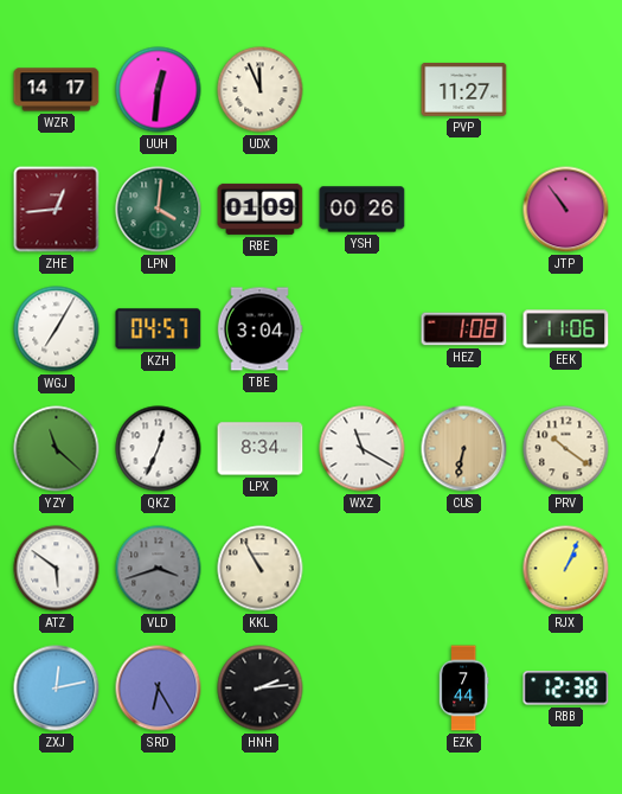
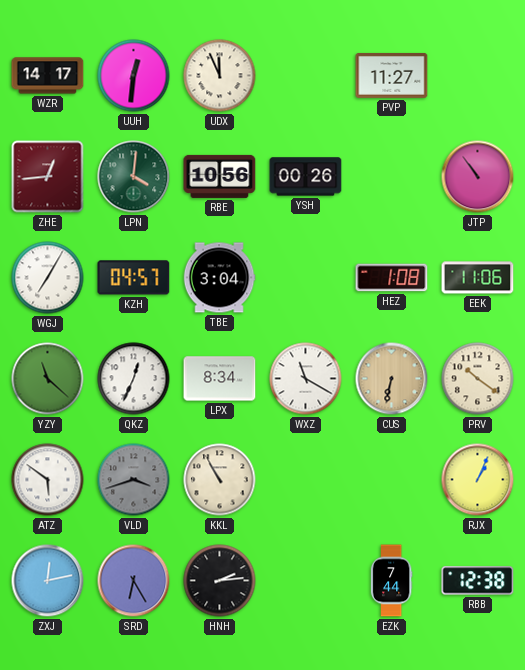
RBE: 01:09 -> 10:56 (220, 176)
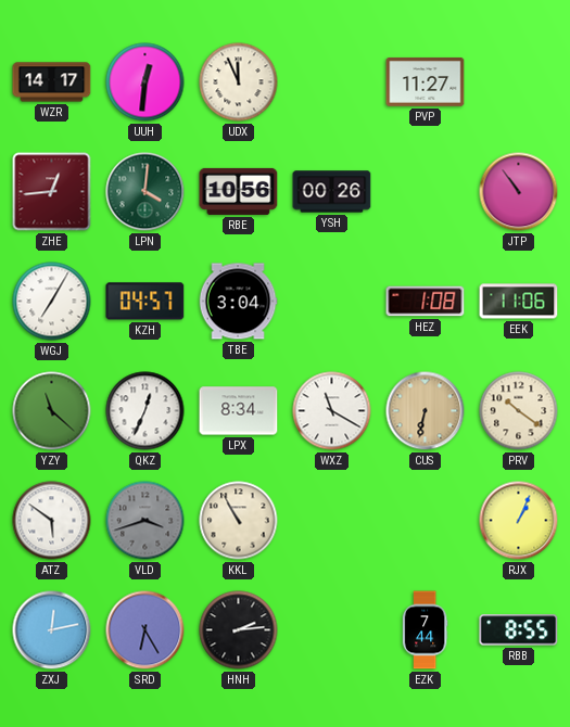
RBB: 12:38 -> 8:55 (519, 630)
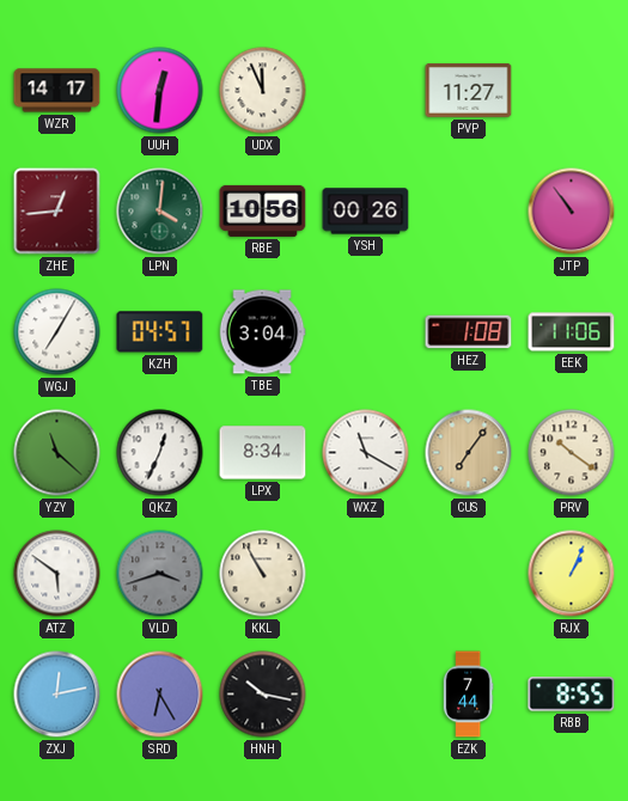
CUS: 6:32 -> 7:06 (469, 453)
HNH: 2:14 -> 10:17 (263, 695)
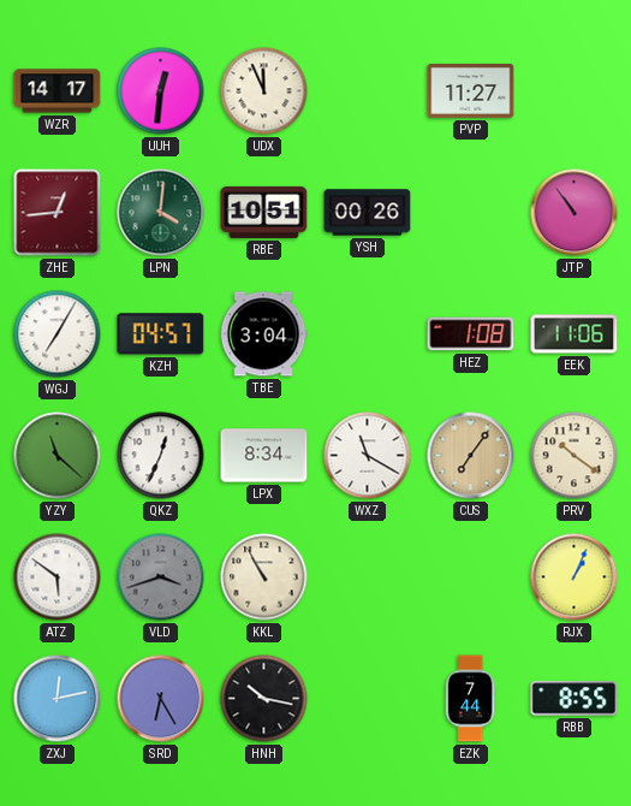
RBE: 10:56 -> 10:51 (264, 212)
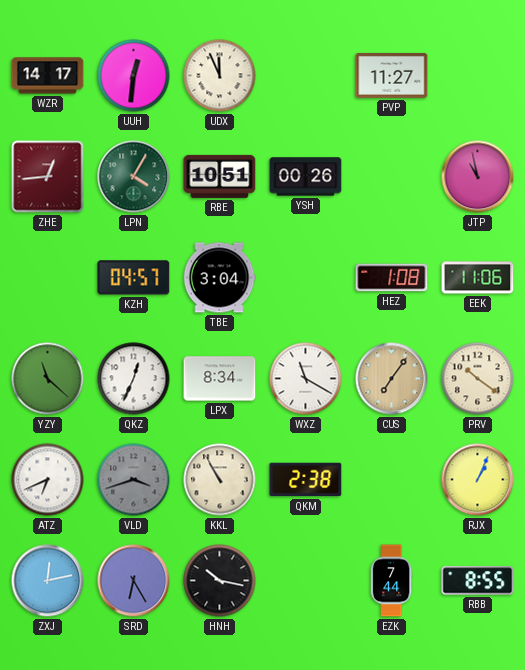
LPN: 4:01 -> 4:05 (134, 177)
JTP: 10:54 -> 10:58 (478, 177)
WGJ: 7:05 -> none (58, 334)
ATZ: 5:51 -> 6:41 (48, 480)
QKM: none -> 2:38 (306, 480)
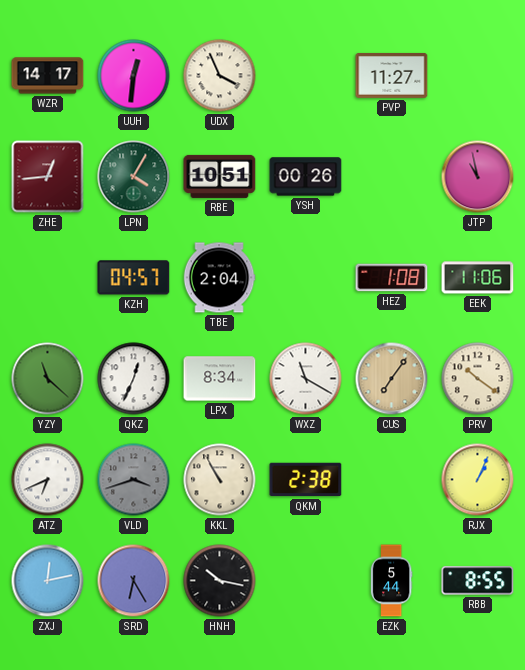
UDX: 11:56 -> 3:56 (220, 76)
TBE: 3:04 -> 2:04 (219, 278)
EZK: 7:44 -> 5:44 (391, 581)
